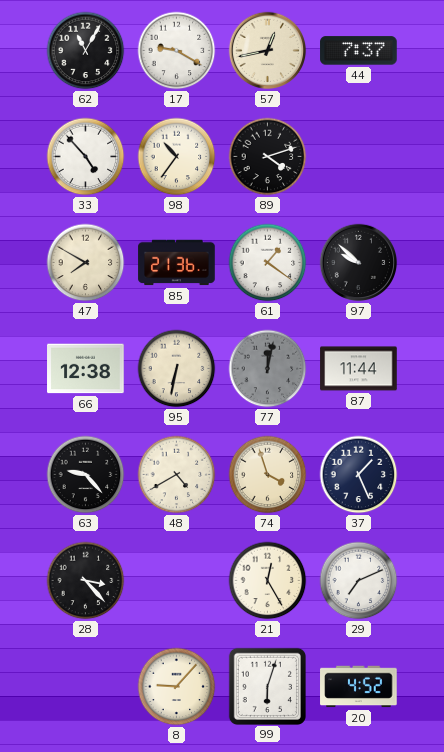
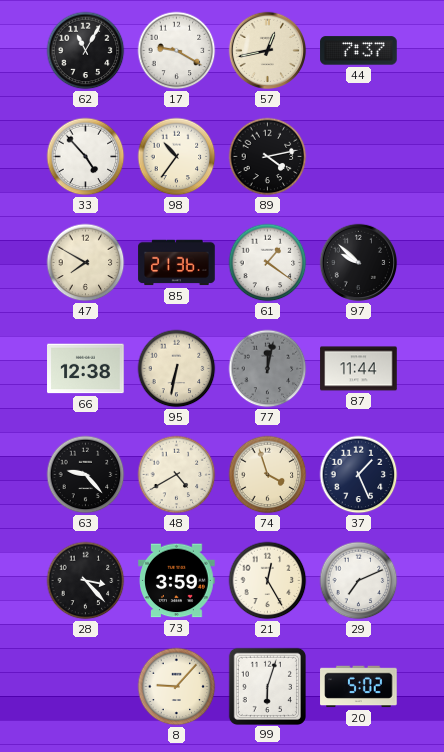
89: 4:12 -> 4:13 (268, 157)
73: none -> 3:59 (177, 581)
20: 4:52 -> 5:02 (359, 687)
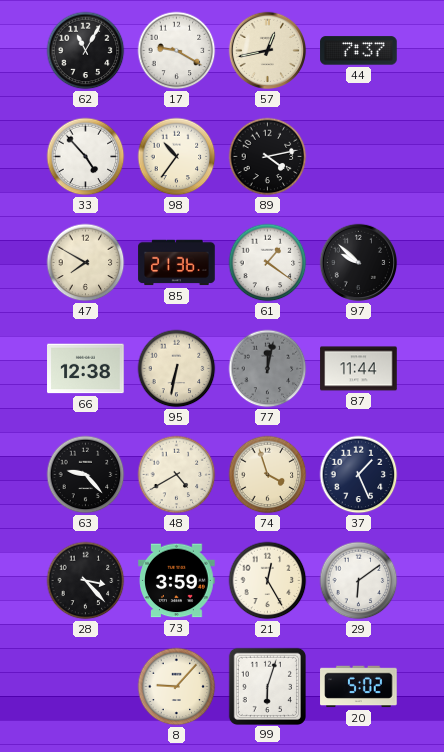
29: 7:11 -> 6:09 (359, 581)
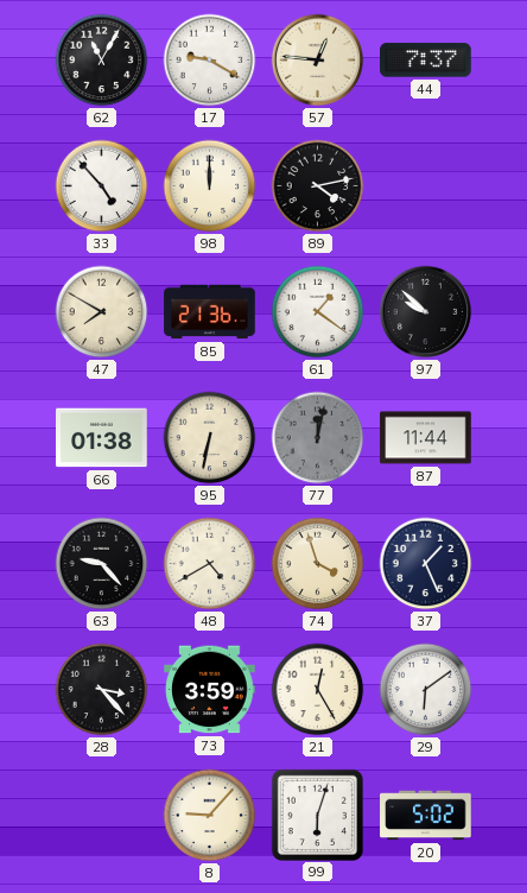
57: 12:43 -> 12:46 (318, 61)
98: 10:36 -> 12:00 (210, 186)
66: 12:38 -> 01:38 (102, 438)
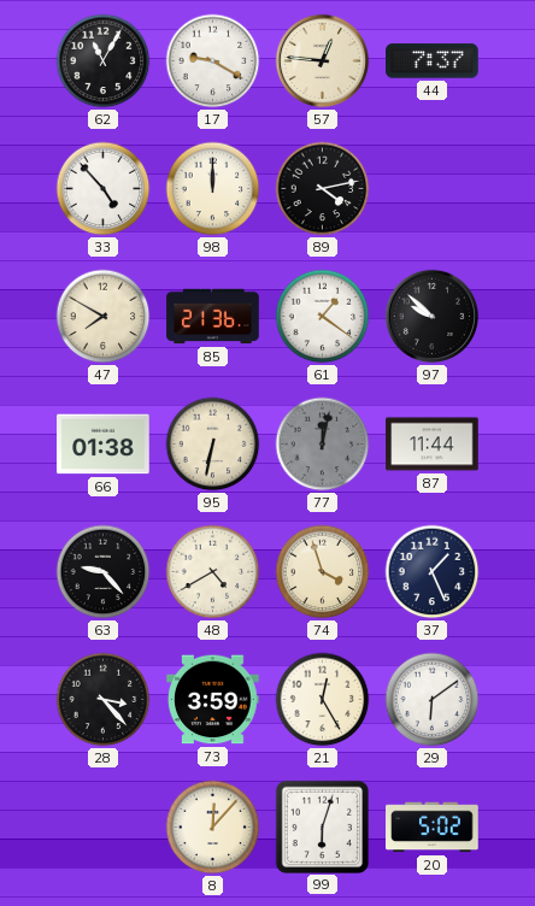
8: 9:07 -> 12:07 (213, 828)
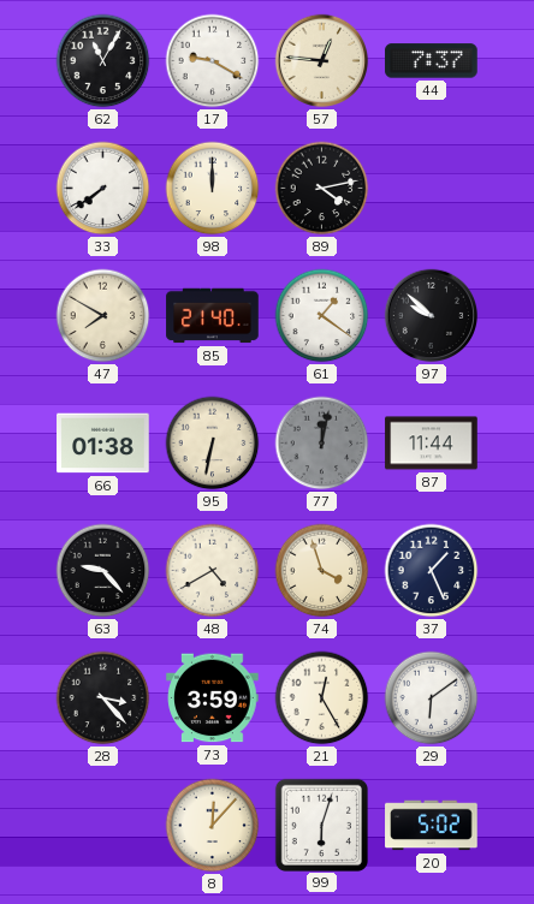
33: 4:53 -> 7:39 (103, 189)
85: 21:36 -> 21:40 (213, 316)
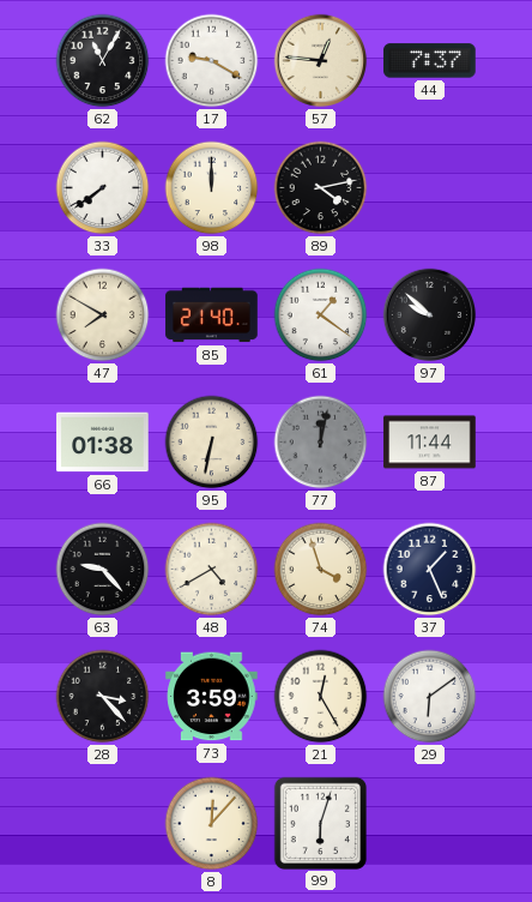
20: 5:02 -> none (432, 826)
